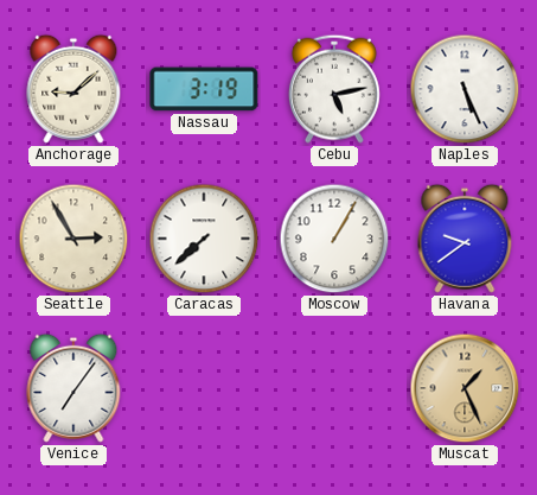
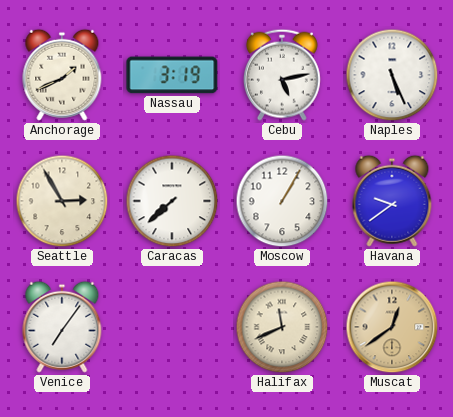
Anchorage: 9:08 -> 1:41 (62, 75)
Halifax: none -> 11:41 (282, 327)
Muscat: 1:26 -> 12:39 (392, 327)
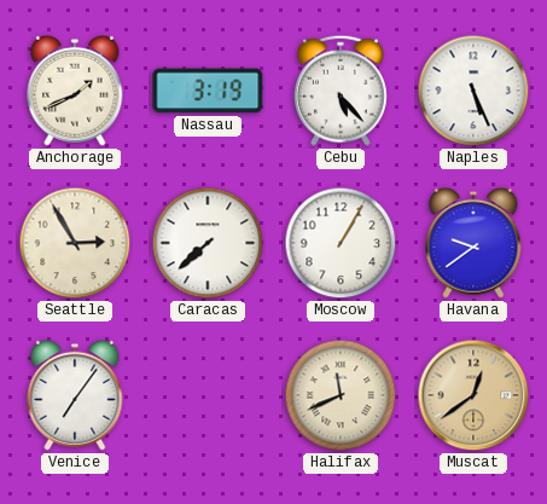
Cebu: 5:13 -> 5:23 (341, 91)
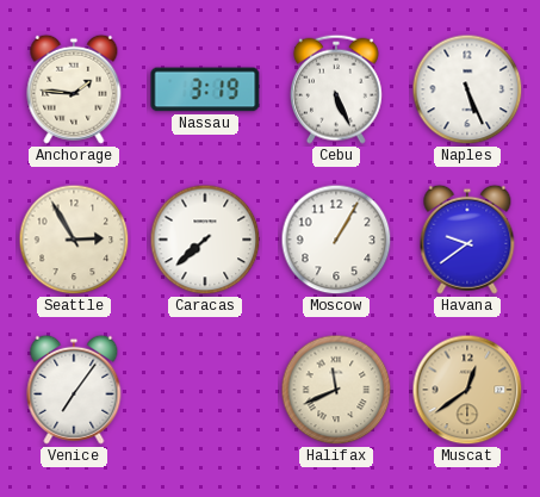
Anchorage: 1:41 -> 1:46 (74, 89)
Cebu: 5:23 -> 5:26 (336, 89)
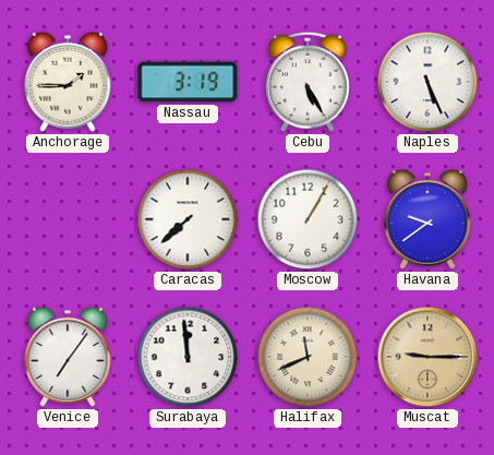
Anchorage: 1:46 -> 1:45 (68, 82)
Cebu: 5:26 -> 5:25 (308, 82)
Seattle: 2:55 -> none (74, 240)
Surabaya: none -> 11:59 (188, 357)
Muscat: 12:39 -> 9:15 (427, 357)
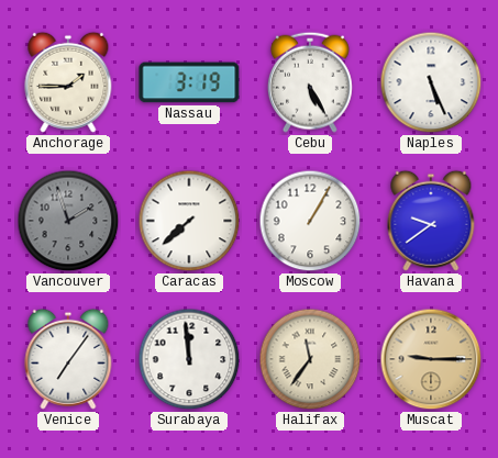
Vancouver: none -> 1:57 (68, 221)
Halifax: 11:41 -> 11:36 (310, 359)
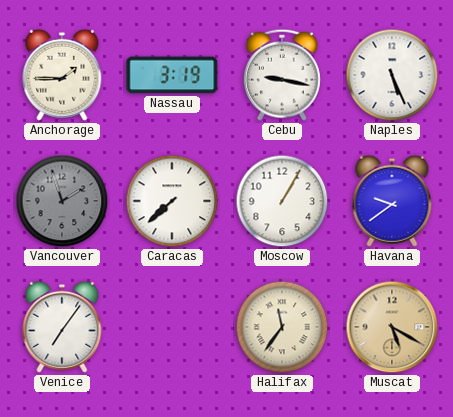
Cebu: 5:25 -> 9:17 (282, 75)
Surabaya: 11:59 -> none (189, 359)
Muscat: 9:15 -> 5:20 (392, 327)
